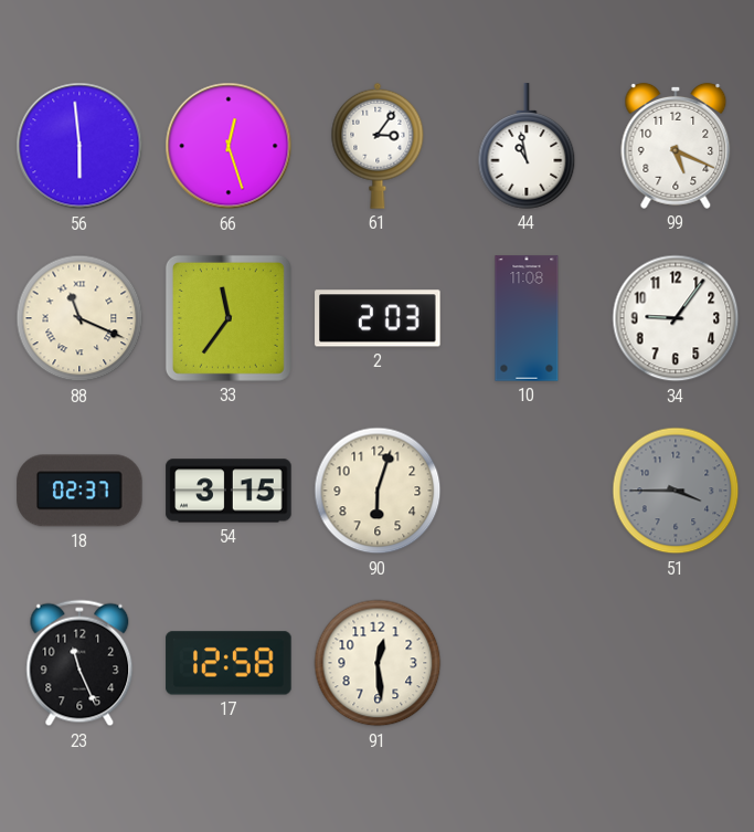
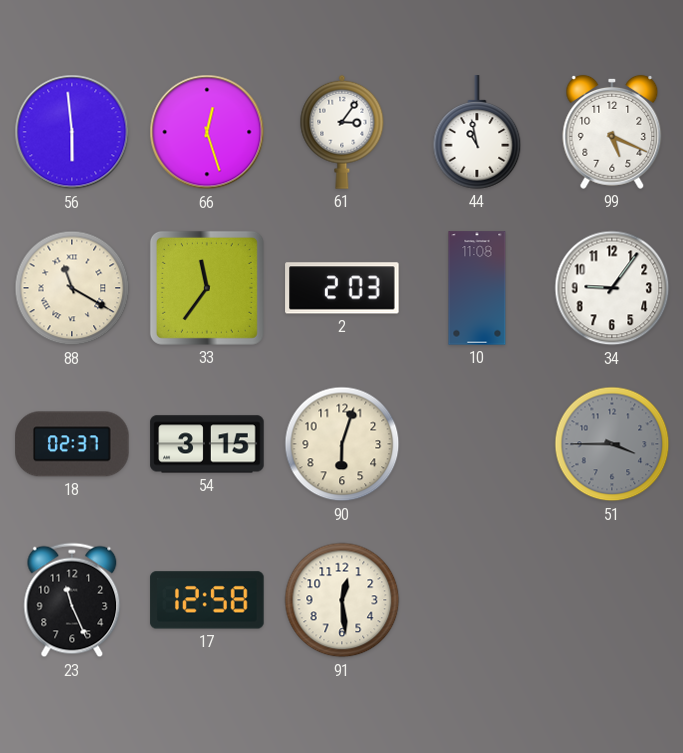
88: 11:19 -> 11:20 (72, 288)
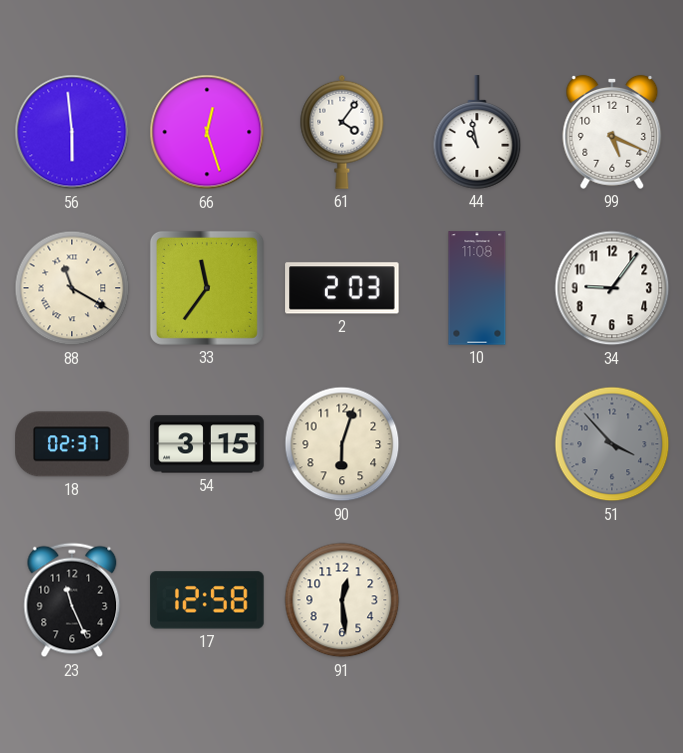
61: 3:06 -> 4:06 (342, 132)
51: 3:45 -> 3:53 (612, 444)
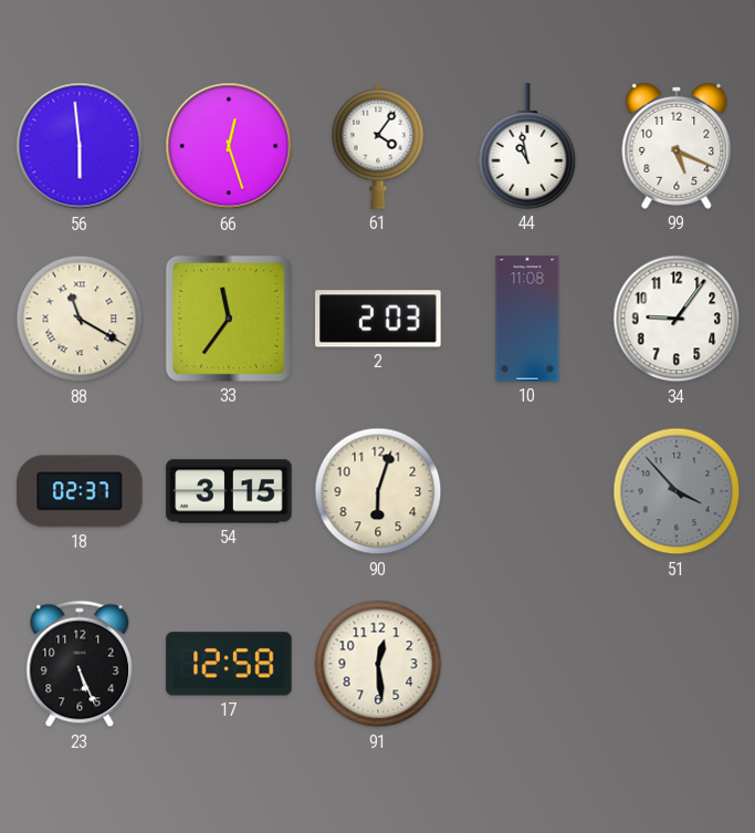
23: 11:26 -> 5:26 (80, 664)
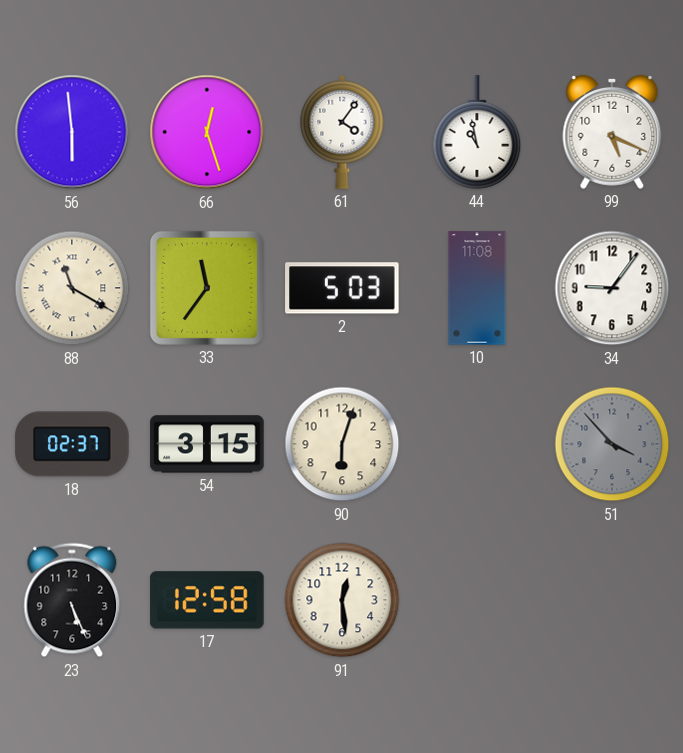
2: 2:03 -> 5:03 (342, 288)
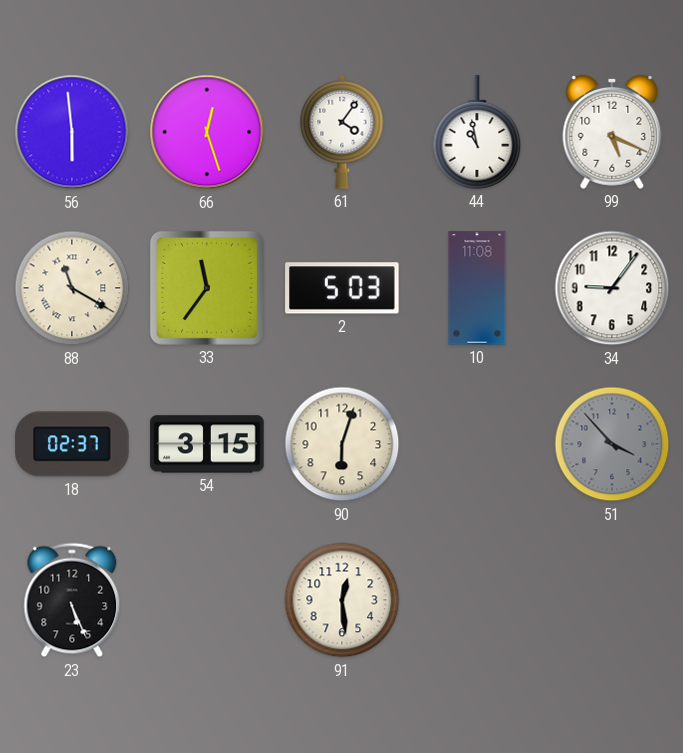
17: 12:58 -> none (207, 600)
